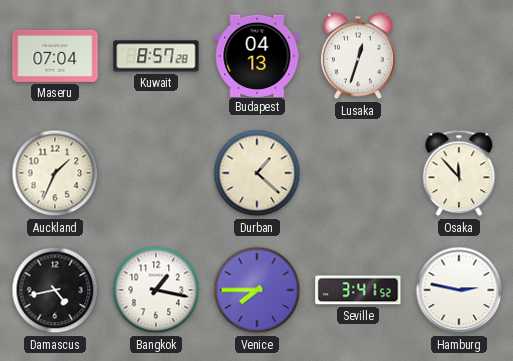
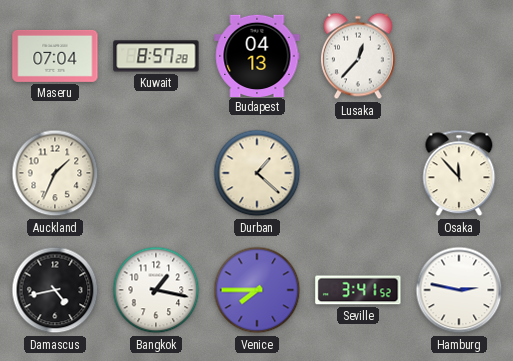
Lusaka: 12:33 -> 12:37 (358, 56)
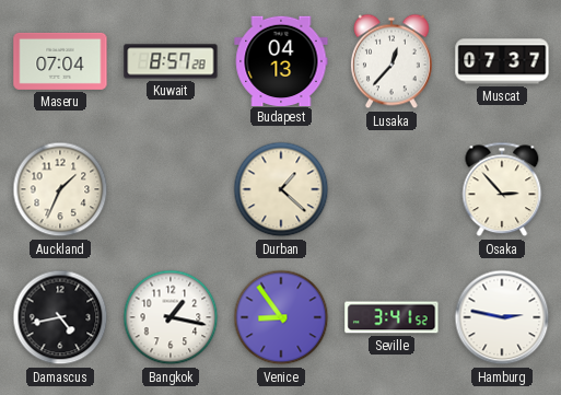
Muscat: none -> 07:37 (502, 61)
Osaka: 11:53 -> 2:53 (502, 189)
Venice: 7:45 -> 8:54 (281, 317)
